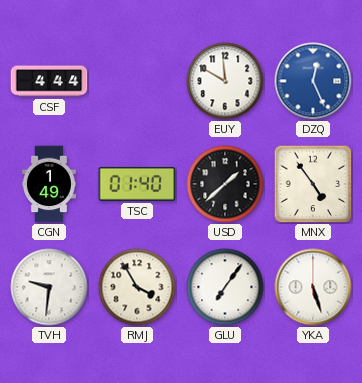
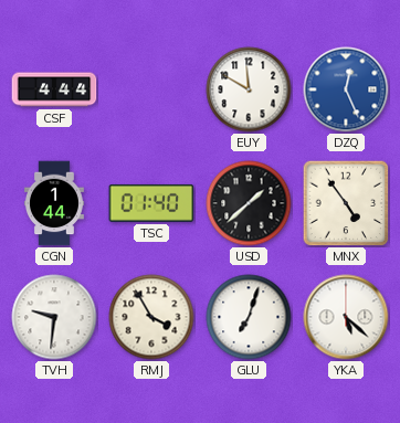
CGN: 1:49 -> 1:44 (54, 203)
GLU: 7:06 -> 7:03 (249, 317)
YKA: 5:27 -> 5:22 (346, 317)
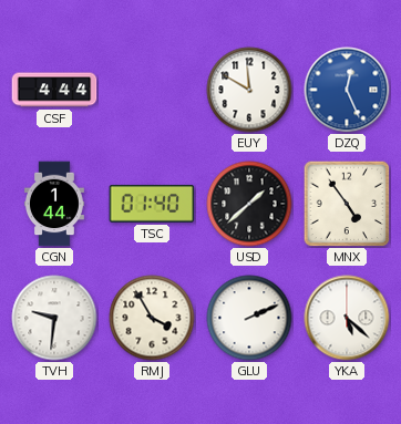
GLU: 7:03 -> 2:11 (249, 318)
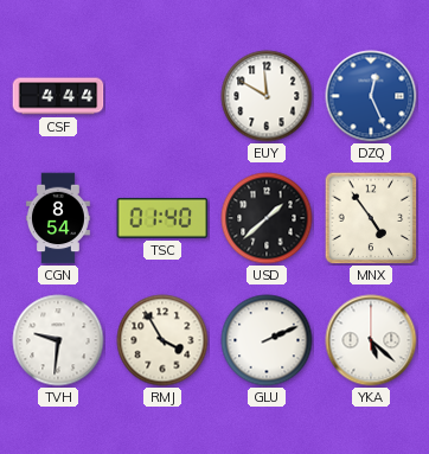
CGN: 1:44 -> 8:54 (58, 218)
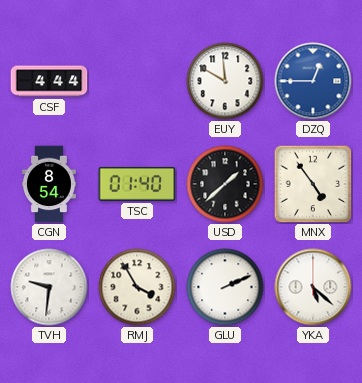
DZQ: 12:26 -> 12:45 (313, 81)
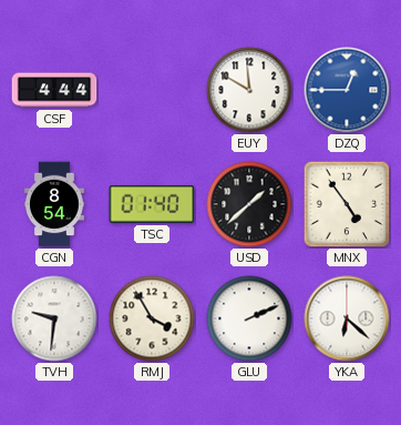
YKA: 5:22 -> 6:22 (347, 318)
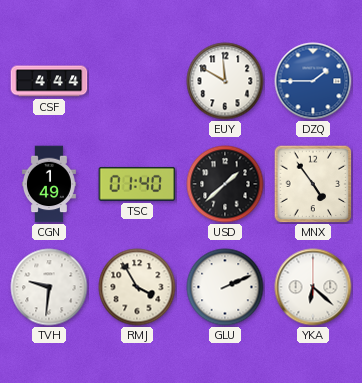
DZQ: 12:45 -> 1:45 (313, 81)
CGN: 8:54 -> 1:49 (49, 184)
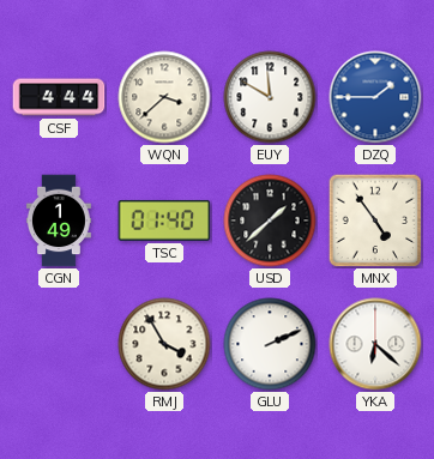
WQN: none -> 3:38 (164, 97)
TVH: 9:31 -> none (49, 287)
